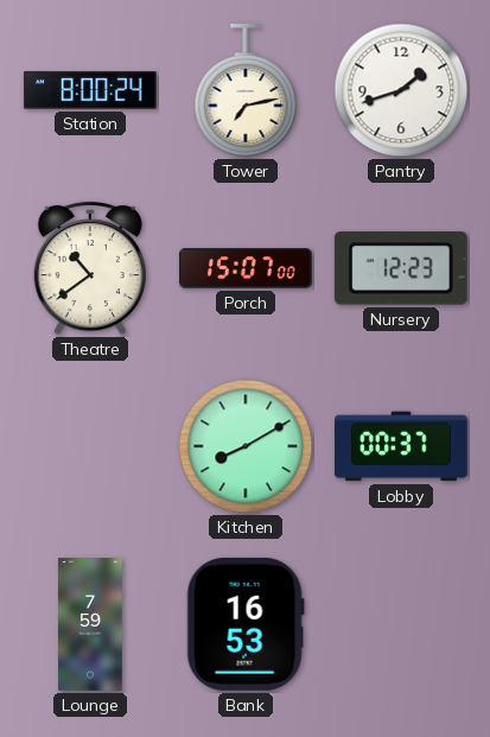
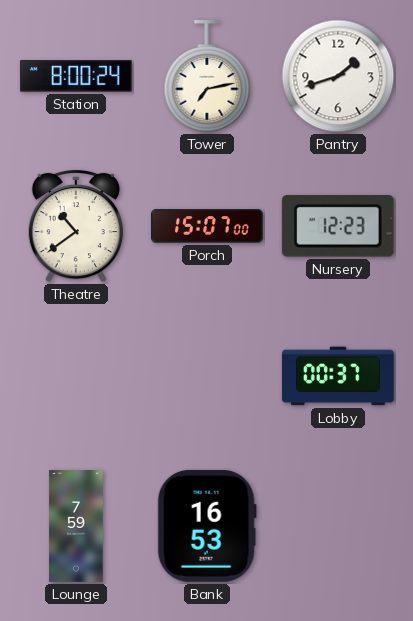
Kitchen: 8:10 -> none (246, 446)
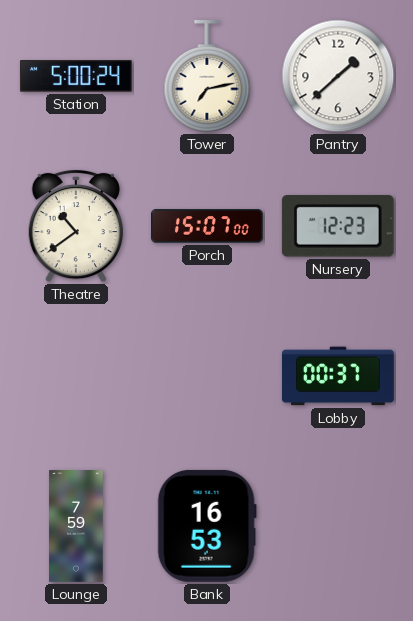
Station: 8:00 -> 5:00 (76, 76)
Pantry: 1:42 -> 1:38 (338, 76)
